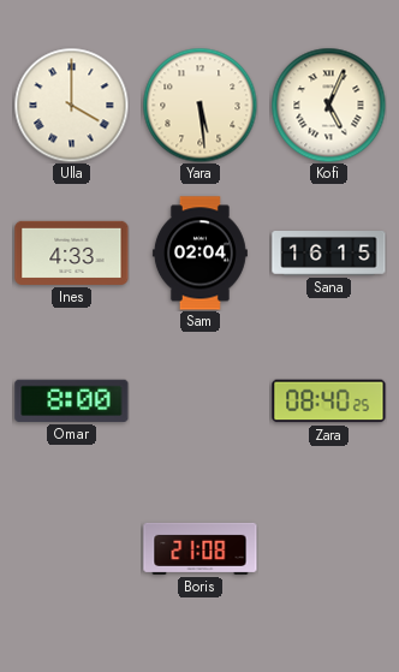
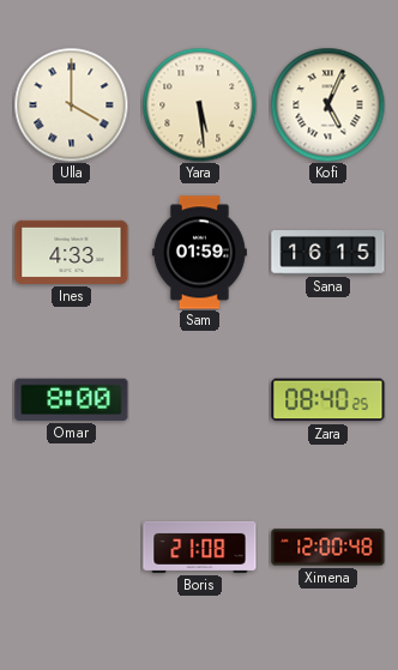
Sam: 02:04 -> 01:59 (199, 253)
Ximena: none -> 12:00 (328, 548)
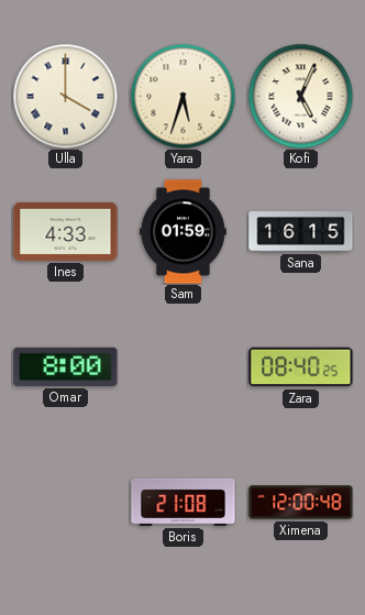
Yara: 5:29 -> 5:33 (182, 96)
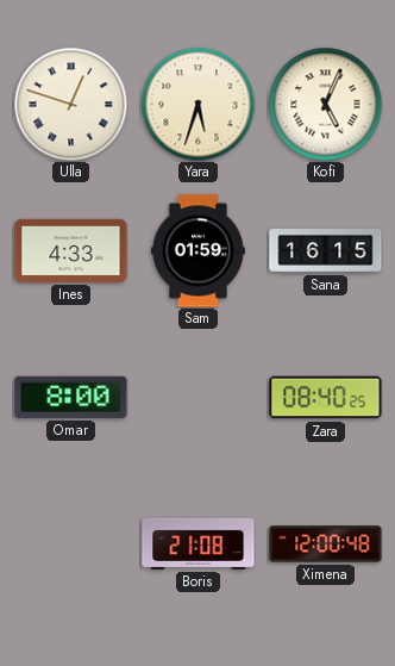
Ulla: 4:00 -> 12:48 (70, 104)
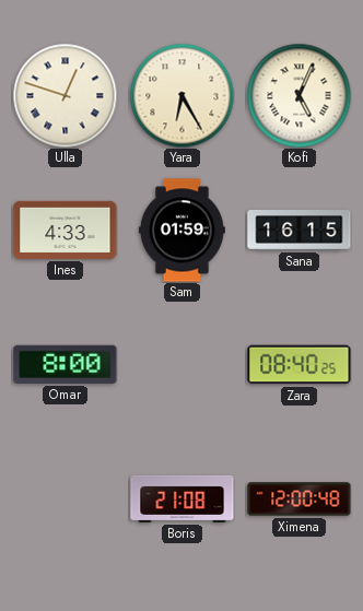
Yara: 5:33 -> 6:25 (181, 95)
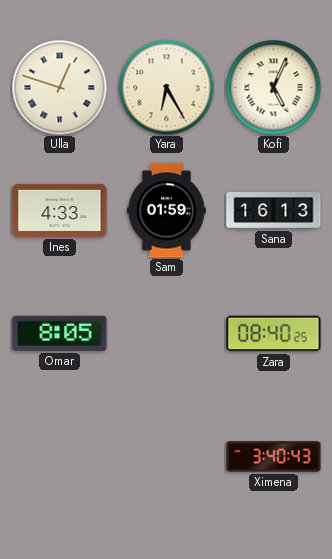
Sana: 16:15 -> 16:13 (274, 211)
Omar: 8:00 -> 8:05 (60, 333)
Boris: 21:08 -> none (183, 498)
Ximena: 12:00 -> 3:40 (274, 457)
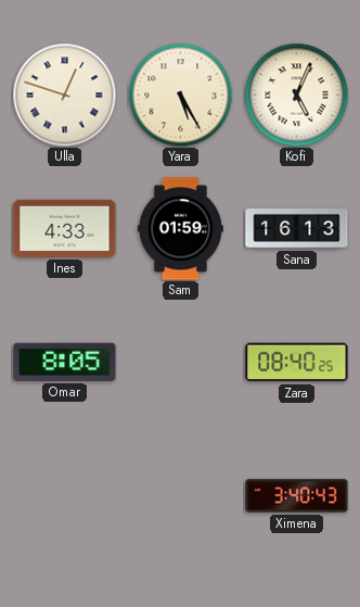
Yara: 6:25 -> 5:25 (180, 94)
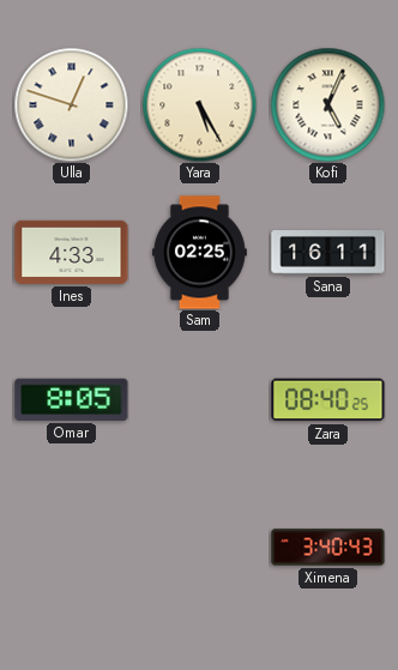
Sam: 01:59 -> 02:25 (199, 253)
Sana: 16:13 -> 16:11 (328, 253)
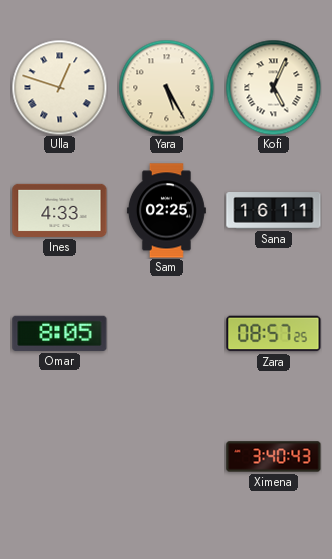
Zara: 08:40 -> 08:57 (274, 334)
